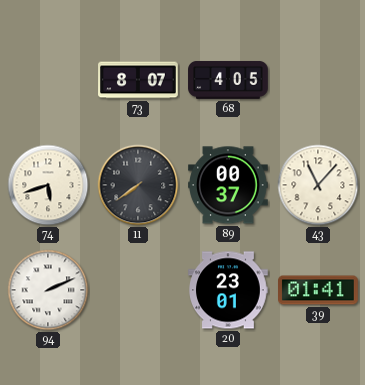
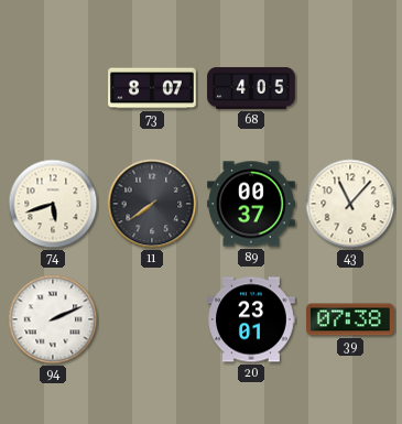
39: 01:41 -> 07:38 (351, 319)
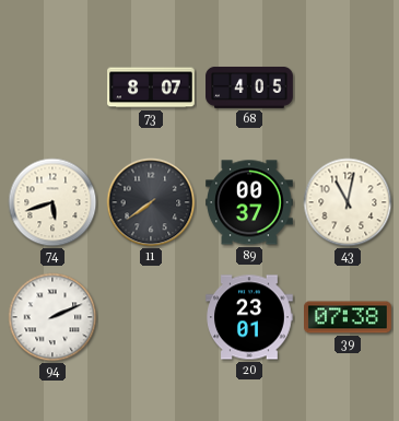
43: 11:07 -> 11:02 (348, 202)
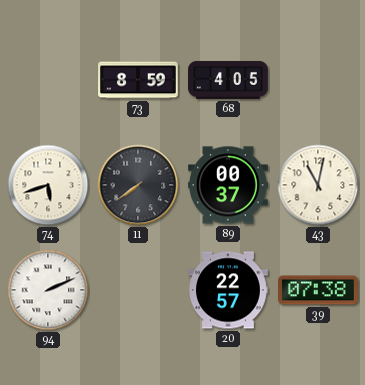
73: 8:07 -> 8:59 (138, 80)
20: 23:01 -> 22:57 (229, 290)
